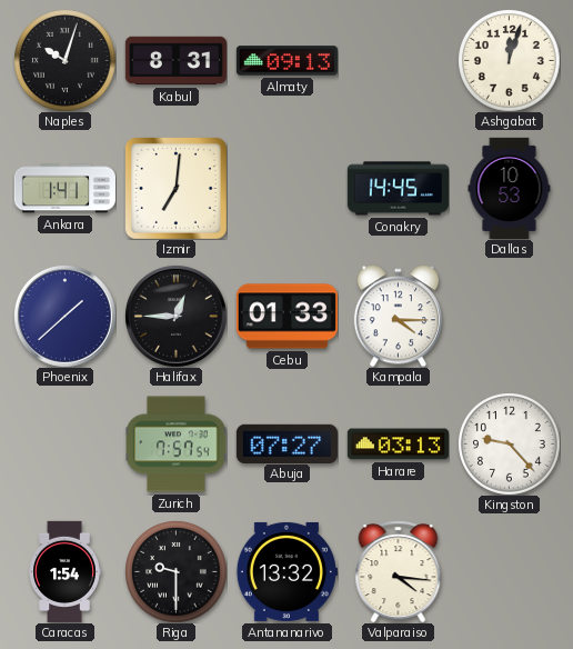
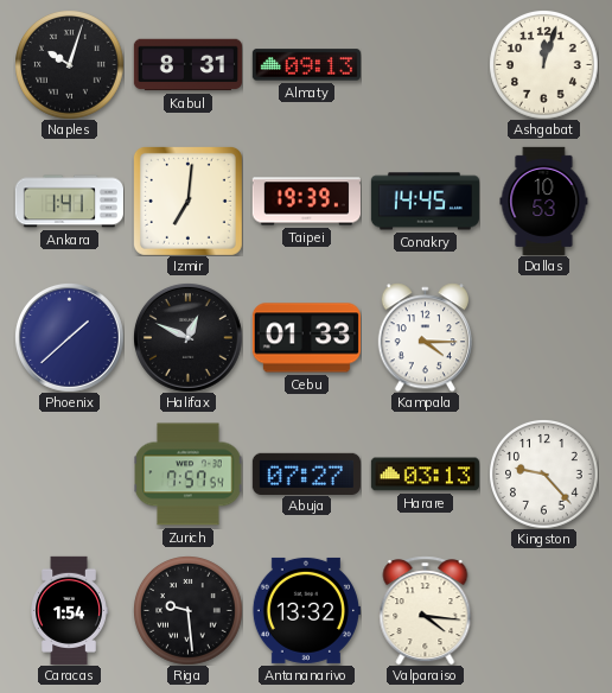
Taipei: none -> 19:39 (306, 202)
Halifax: 12:45 -> 12:49 (187, 337)
Riga: 9:30 -> 9:29 (189, 611)
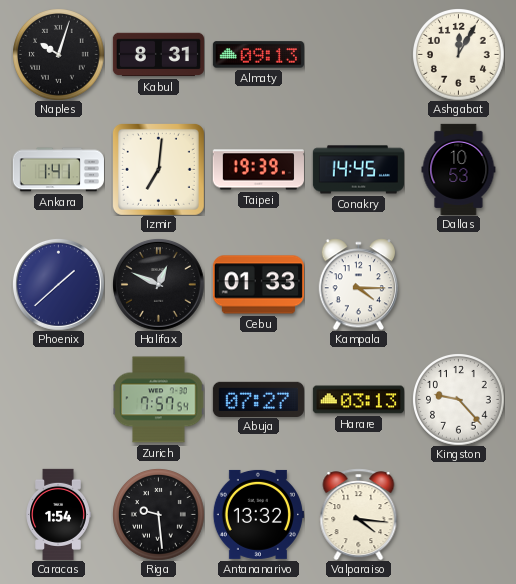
Ashgabat: 12:03 -> 12:05 (459, 55)
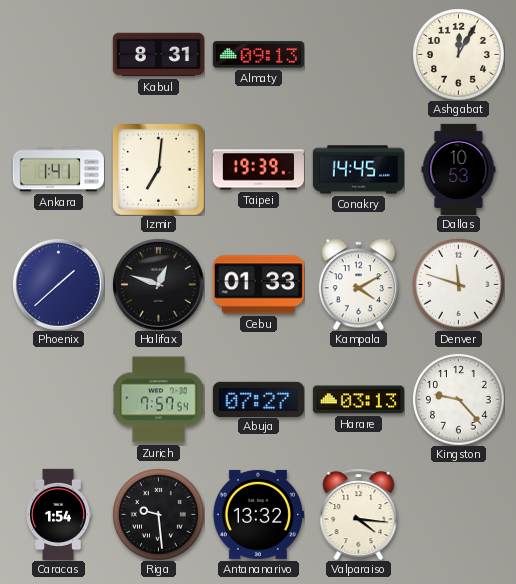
Naples: 10:03 -> none (59, 55)
Halifax: 12:49 -> 12:48 (158, 284)
Kampala: 4:15 -> 4:10 (358, 284)
Denver: none -> 11:48 (459, 285)
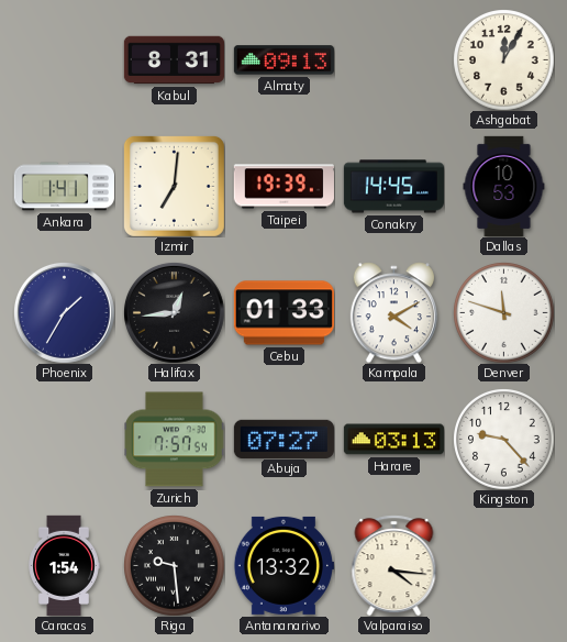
Phoenix: 1:38 -> 1:35 (64, 312)
Halifax: 12:48 -> 12:44 (174, 312)
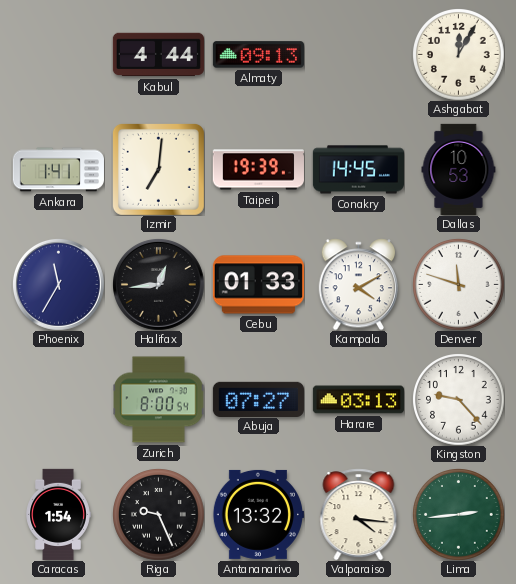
Kabul: 8:31 -> 4:44 (158, 55)
Phoenix: 1:35 -> 11:35 (58, 284)
Zurich: 7:57 -> 8:00 (158, 400)
Riga: 9:29 -> 9:26 (159, 515)
Lima: none -> 2:44 (459, 515)
